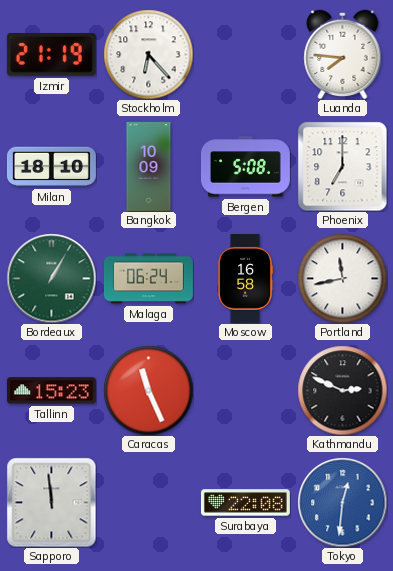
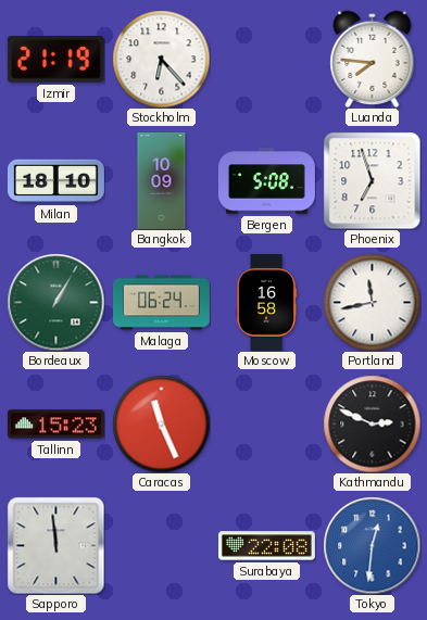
Phoenix: 7:00 -> 6:57 (372, 180)
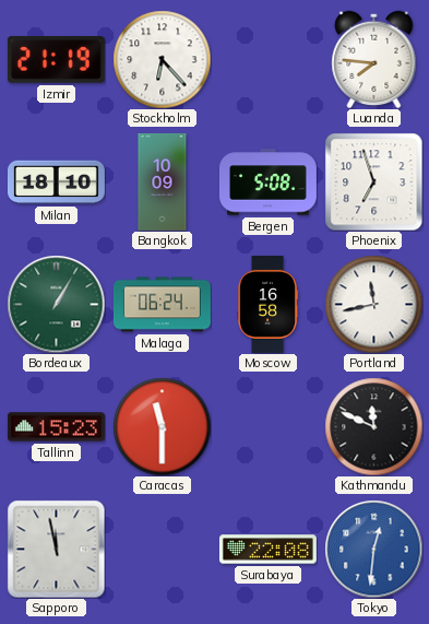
Caracas: 11:26 -> 11:30 (162, 426)
Kathmandu: 2:49 -> 11:49 (373, 426)
Sapporo: 11:59 -> 11:58 (56, 549)
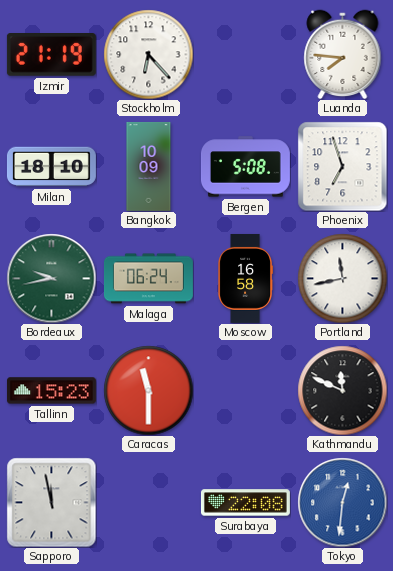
Bordeaux: 1:05 -> 9:43 (51, 278)
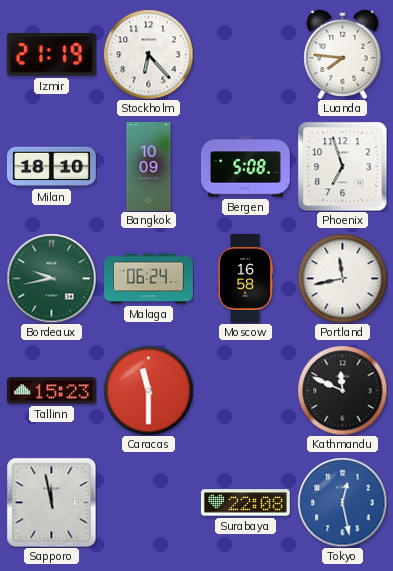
Tokyo: 12:31 -> 12:28 (342, 502)
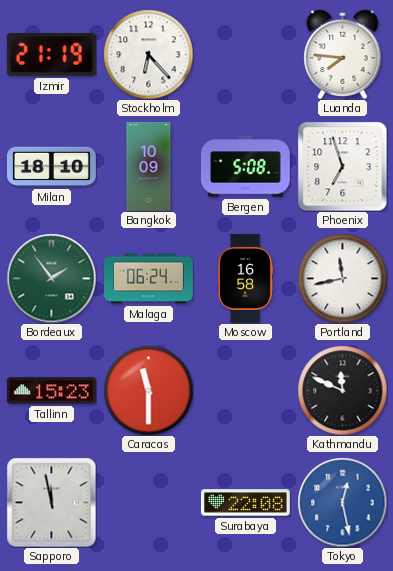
Bordeaux: 9:43 -> 1:54 (51, 278)
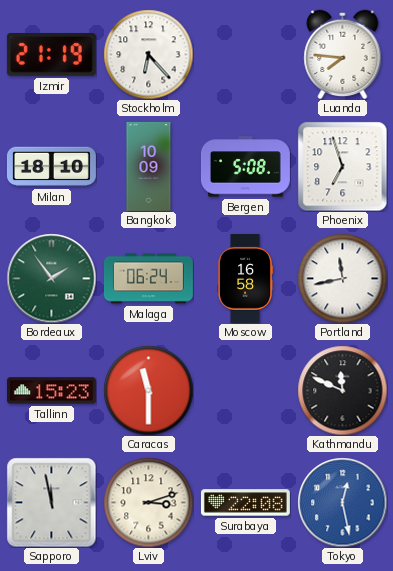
Lviv: none -> 3:12 (148, 502)
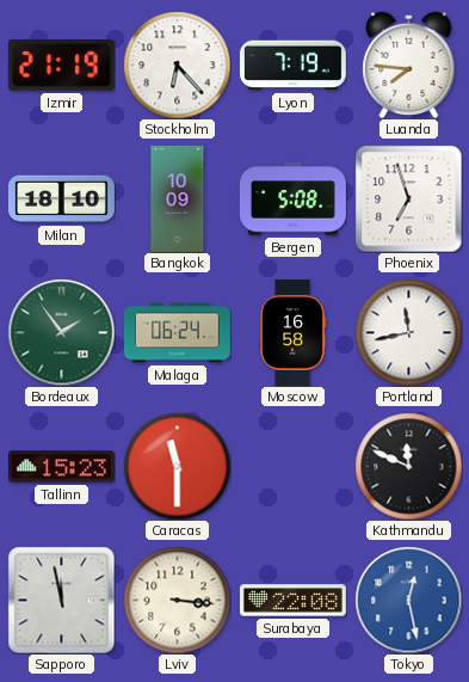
Lyon: none -> 7:19 (292, 66)
Lviv: 3:12 -> 3:16 (177, 600)
